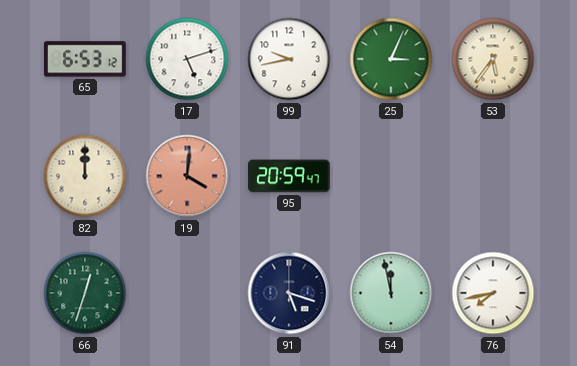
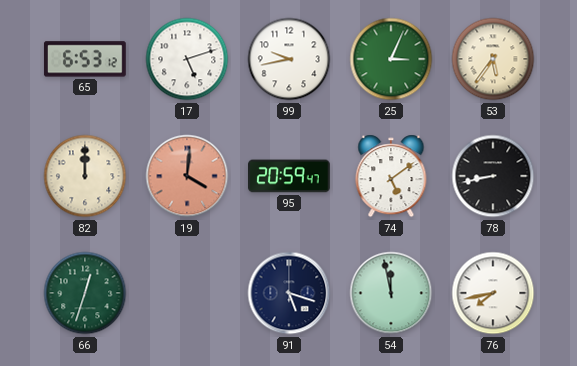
74: none -> 5:09 (391, 176)
78: none -> 8:43 (493, 176)
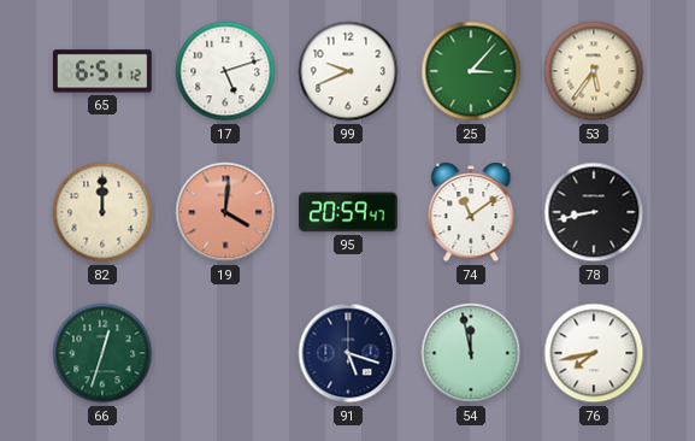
65: 6:53 -> 6:51 (102, 71)
99: 9:43 -> 9:41 (348, 71)
25: 3:04 -> 3:07 (471, 71)
74: 5:09 -> 11:09 (471, 212)
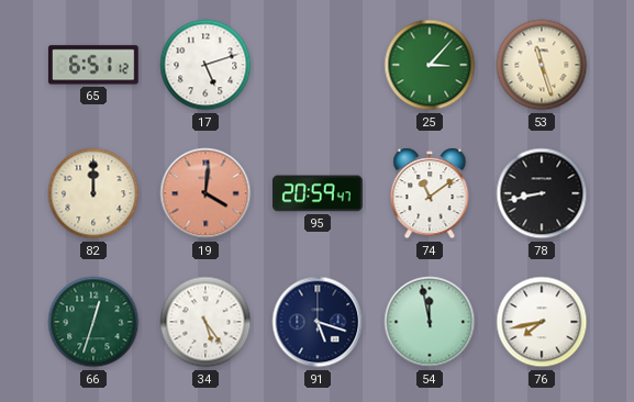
99: 9:41 -> none (348, 71)
53: 5:36 -> 11:27 (542, 65)
34: none -> 5:24 (205, 322)
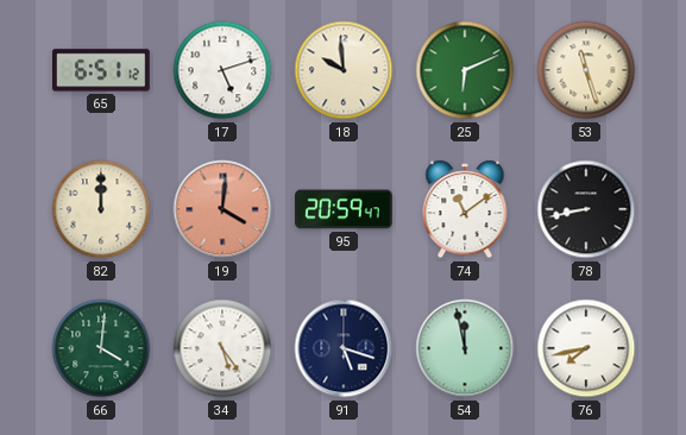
18: none -> 9:59 (344, 70)
25: 3:07 -> 6:11 (465, 70)
66: 12:33 -> 4:01 (101, 348)
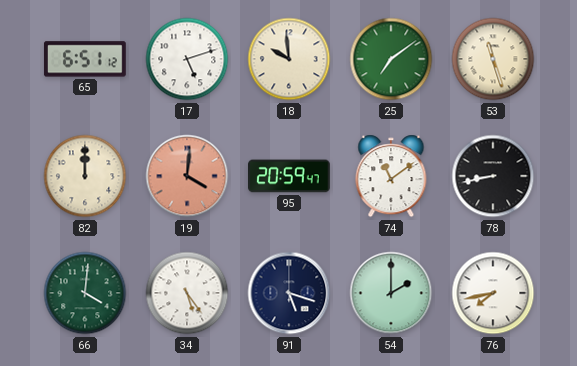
25: 6:11 -> 7:09 (391, 59)
54: 11:58 -> 2:00 (391, 293)
